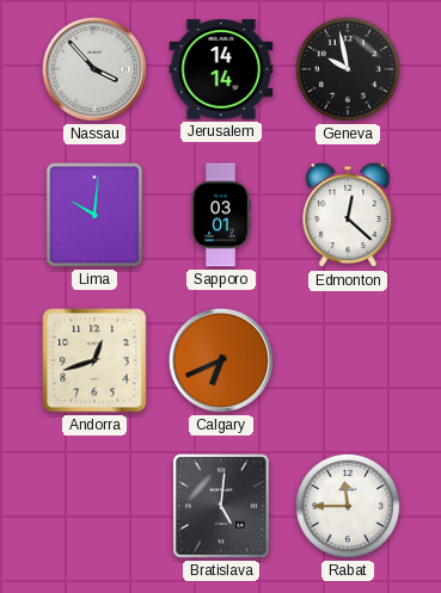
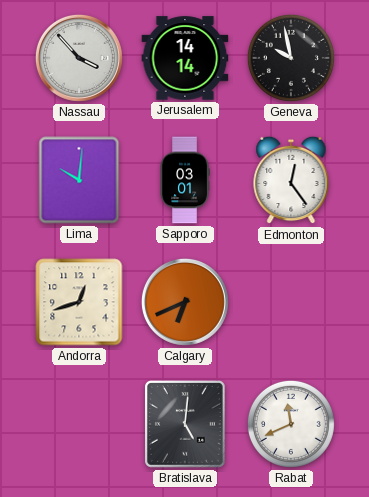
Edmonton: 12:22 -> 12:24 (291, 180)
Rabat: 11:45 -> 11:41 (291, 424)
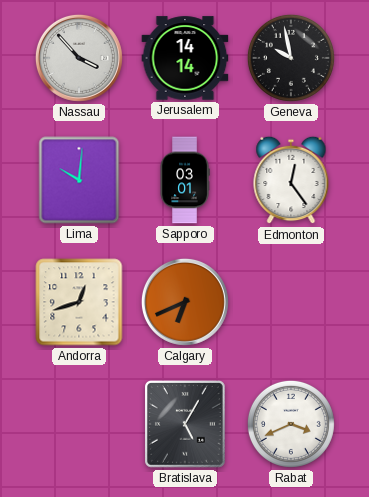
Bratislava: 5:01 -> 5:05 (186, 425)
Rabat: 11:41 -> 3:41 (291, 424)
